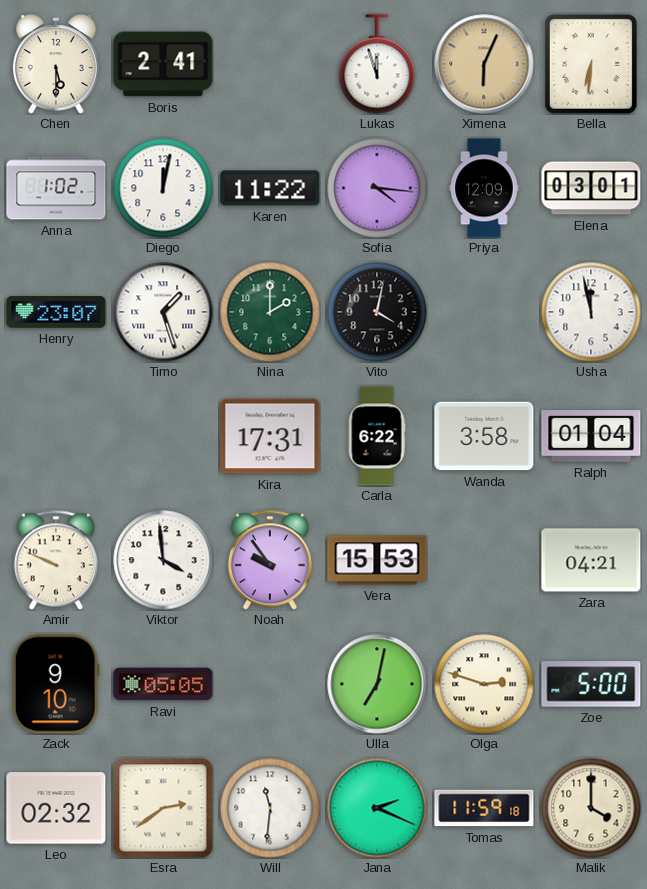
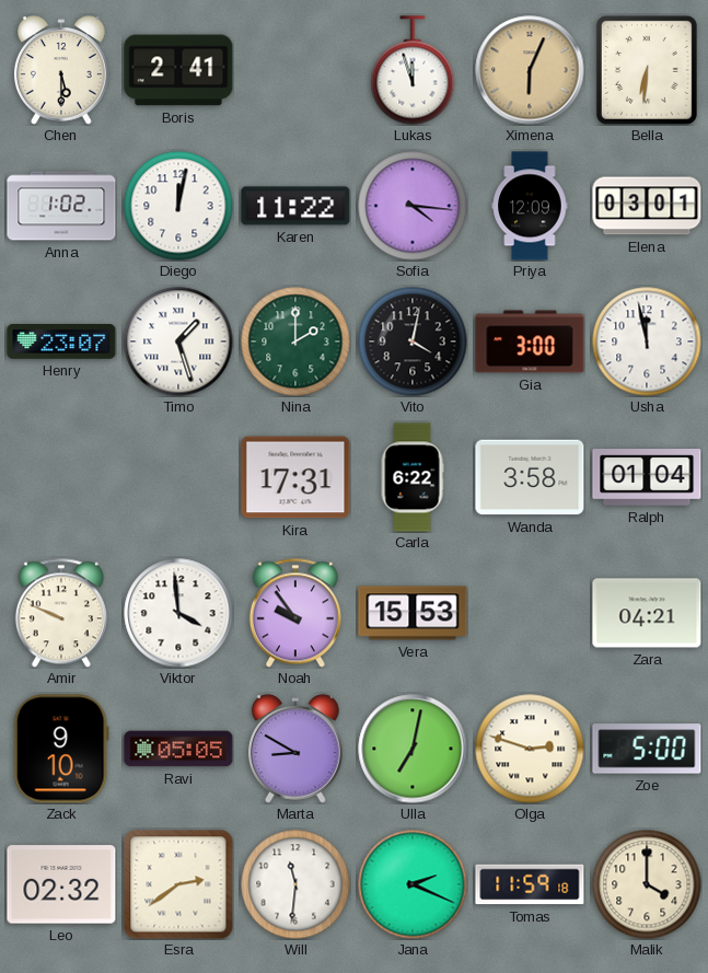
Gia: none -> 3:00 (530, 341)
Marta: none -> 8:50 (295, 749)
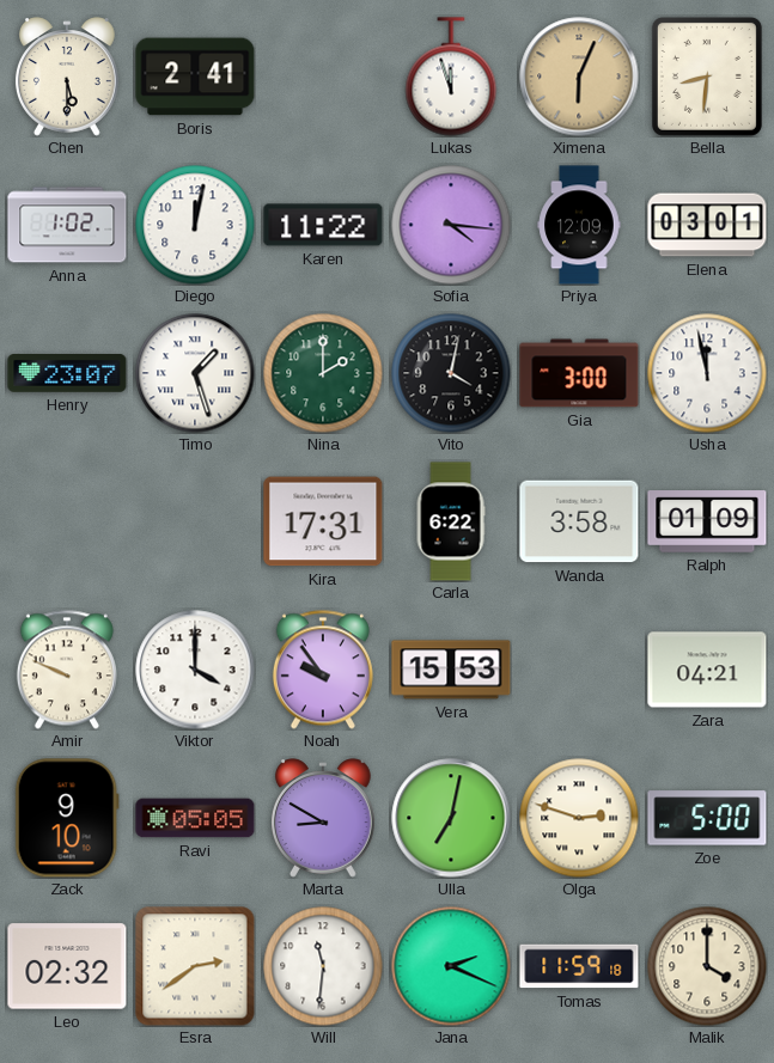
Bella: 6:31 -> 8:31 (707, 77)
Ralph: 01:04 -> 01:09 (707, 521)
Viktor: 3:59 -> 4:00 (195, 670)
